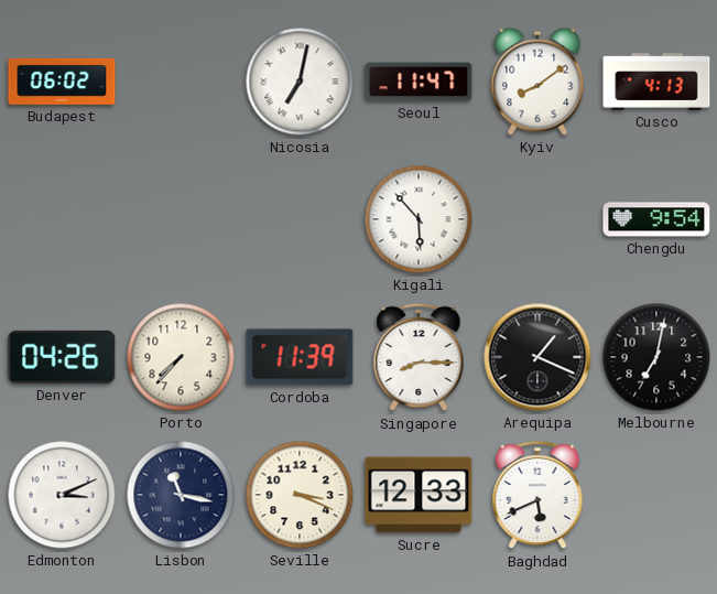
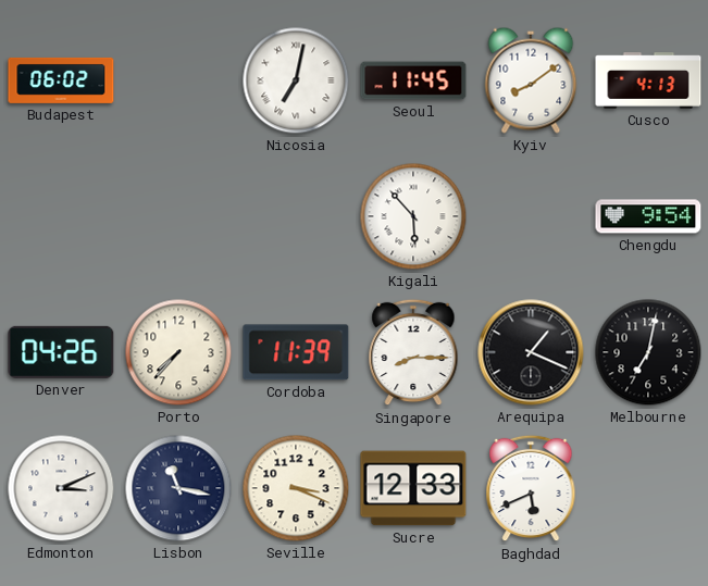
Seoul: 11:47 -> 11:45 (413, 80)
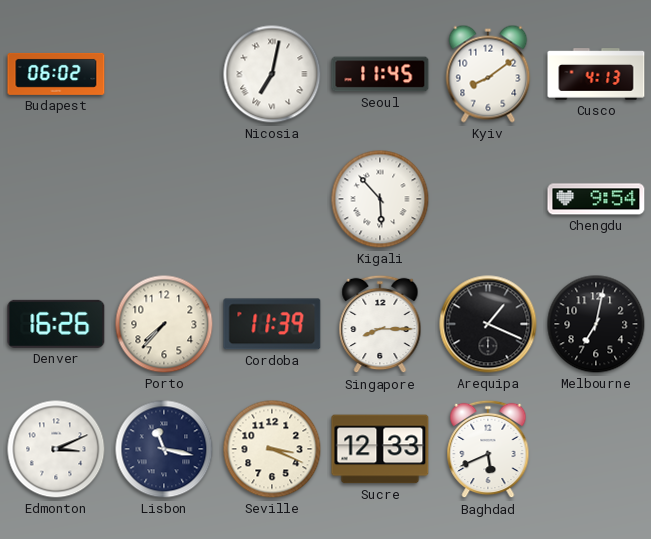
Denver: 04:26 -> 16:26 (56, 324)
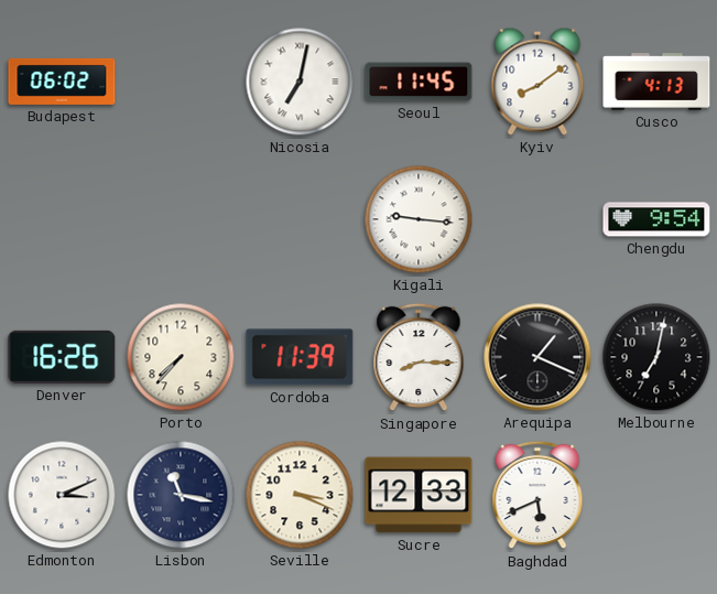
Kigali: 5:53 -> 9:16 (419, 219)
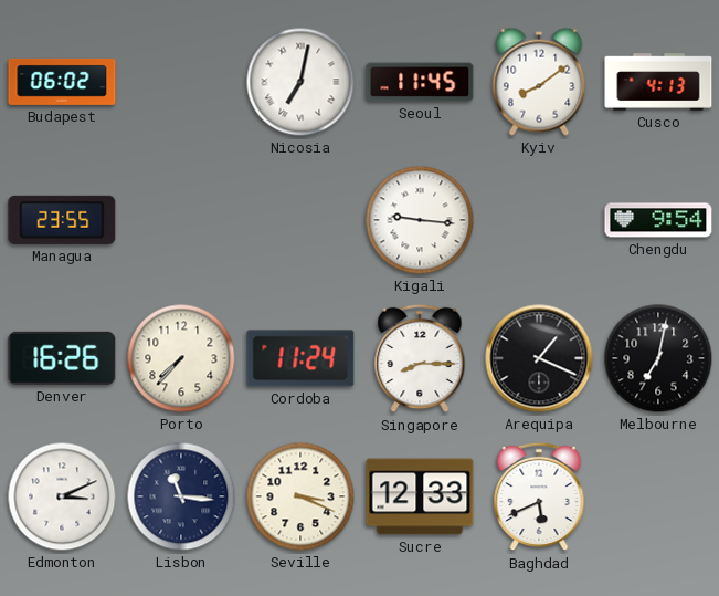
Managua: none -> 23:55 (62, 220)
Cordoba: 11:39 -> 11:24 (300, 358)
Lisbon: 11:17 -> 11:16 (181, 496)
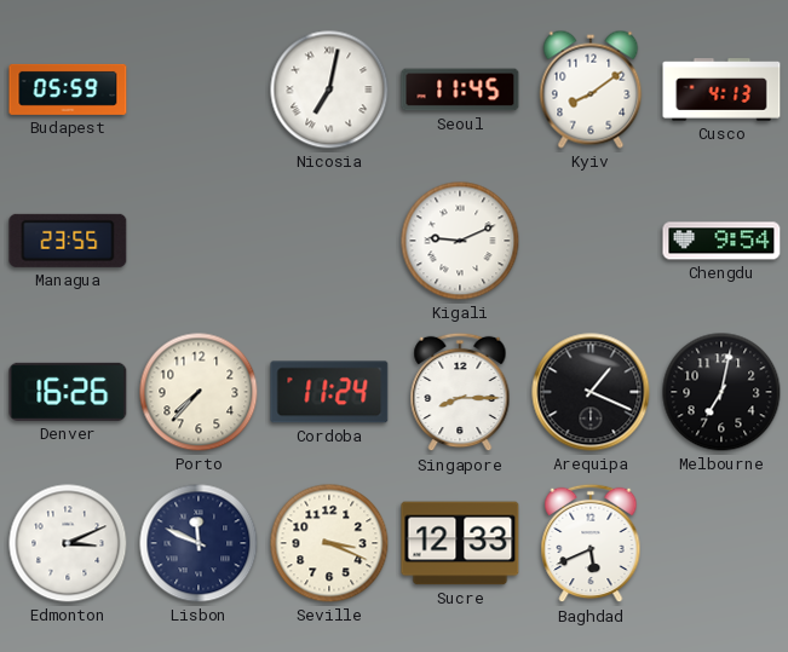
Budapest: 06:02 -> 05:59 (68, 90)
Kigali: 9:16 -> 9:11 (460, 241)
Lisbon: 11:16 -> 11:49 (199, 543)
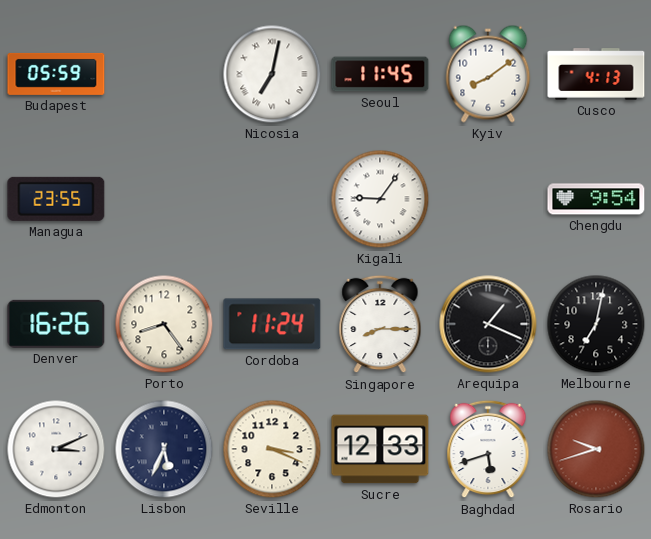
Kigali: 9:11 -> 9:06 (380, 199)
Porto: 7:37 -> 8:24 (164, 324)
Lisbon: 11:49 -> 5:34 (164, 449)
Baghdad: 5:41 -> 5:42 (488, 449)
Rosario: none -> 9:42 (596, 449)
